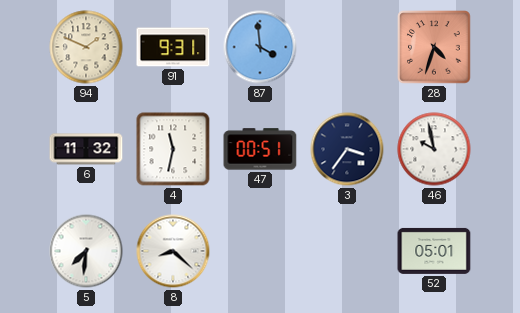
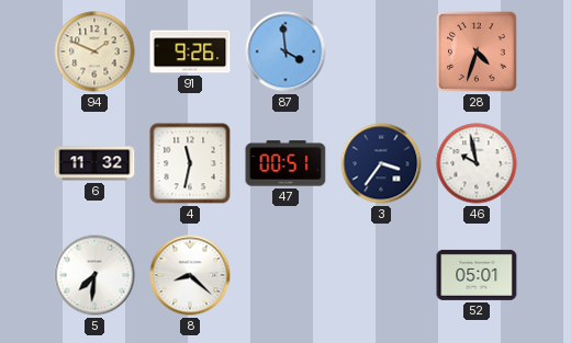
91: 9:31 -> 9:26 (190, 52)
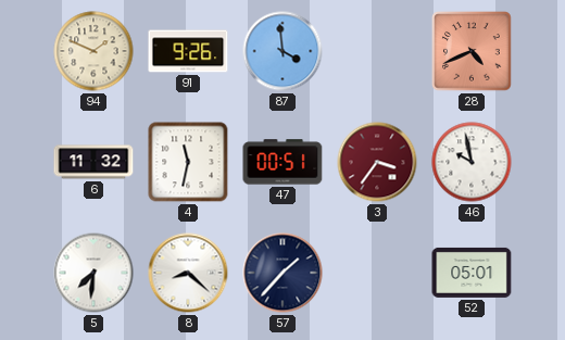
28: 4:33 -> 4:41 (472, 51)
3 dial: navy -> burgundy (377, 162)
57: none -> 1:37 (282, 273)
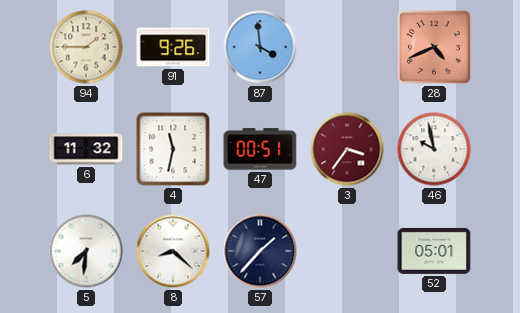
94: 1:49 -> 1:45 (86, 47)
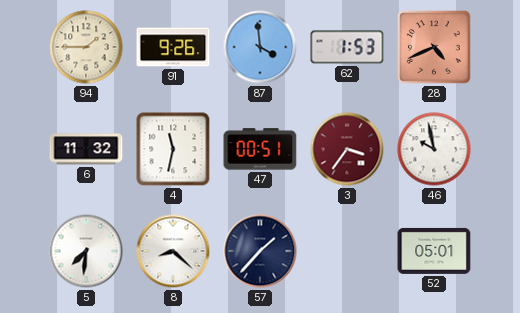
62: none -> 1:53 (347, 47)
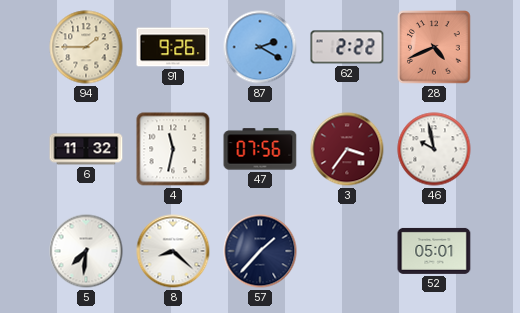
87: 3:59 -> 2:20 (260, 47)
62: 1:53 -> 2:22 (347, 47)
47: 00:51 -> 07:56 (260, 149)
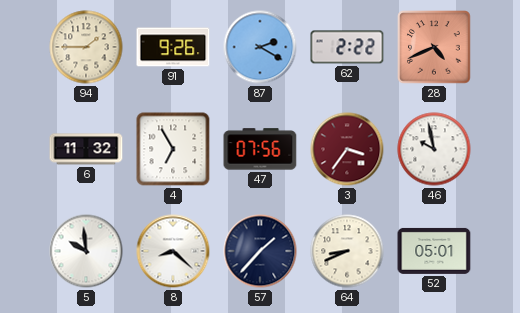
4: 11:32 -> 6:55 (173, 149)
5: 7:31 -> 9:59 (86, 251)
64: none -> 8:41 (347, 251)
